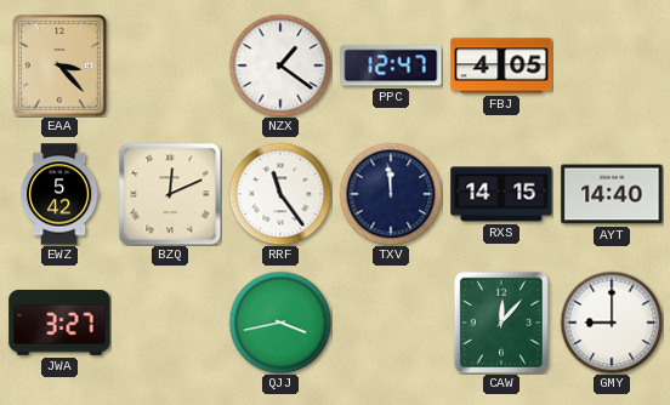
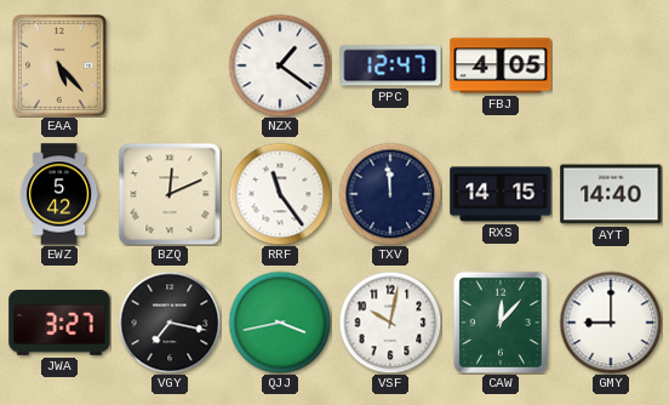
EAA: 3:23 -> 5:23 (61, 67)
VGY: none -> 7:17 (170, 323)
VSF: none -> 10:02 (390, 323)
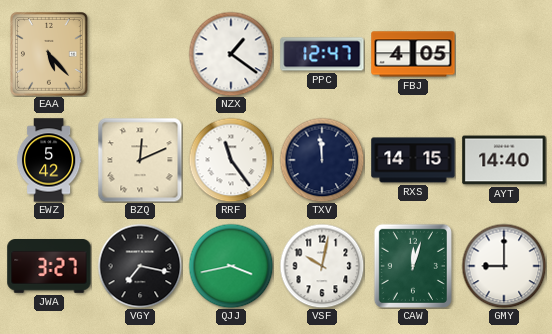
CAW: 12:07 -> 12:03 (413, 266)
